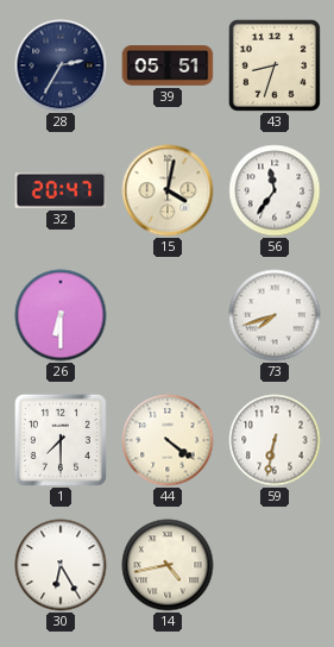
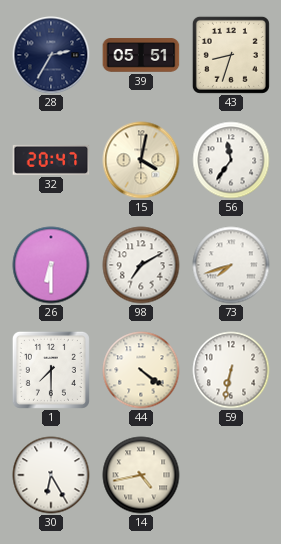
98: none -> 7:10 (141, 265)
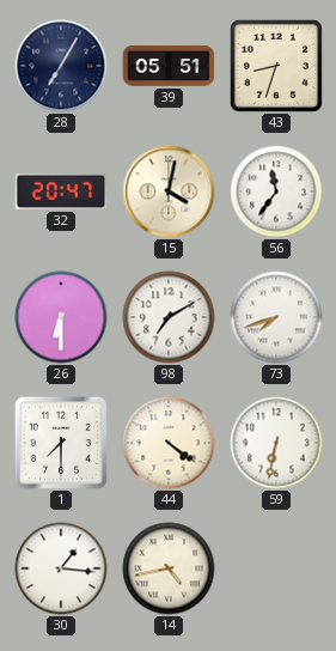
28: 2:35 -> 7:05 (61, 66)
30: 6:25 -> 1:16 (61, 568)
